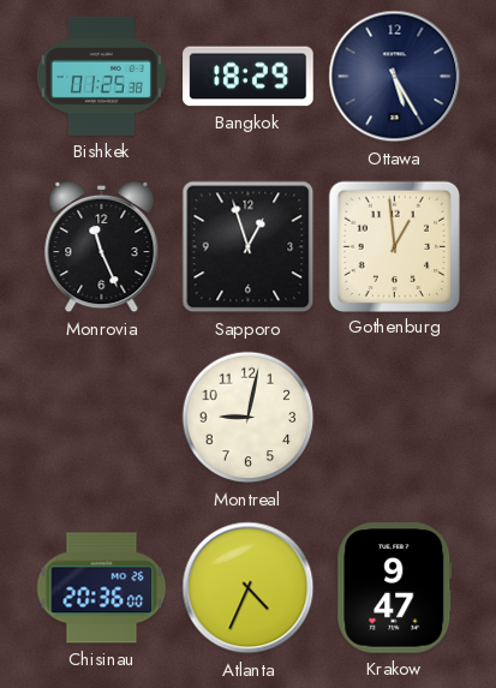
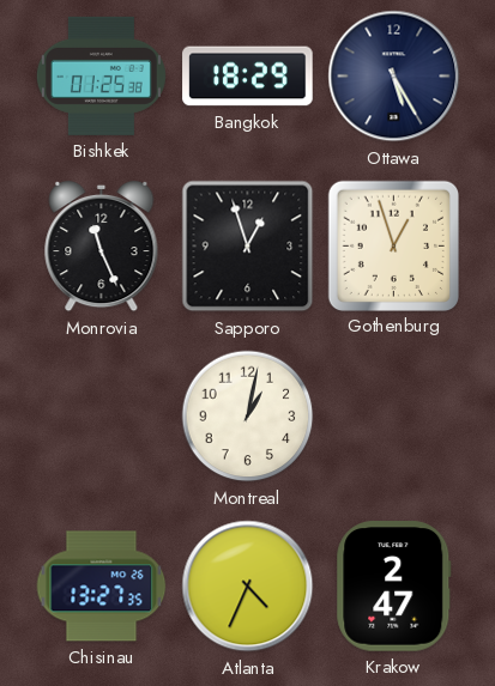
Gothenburg: 12:59 -> 12:57 (393, 245)
Montreal: 9:02 -> 1:02 (248, 417)
Chisinau: 20:36 -> 13:27 (102, 587)
Krakow: 9:47 -> 2:47 (394, 587)
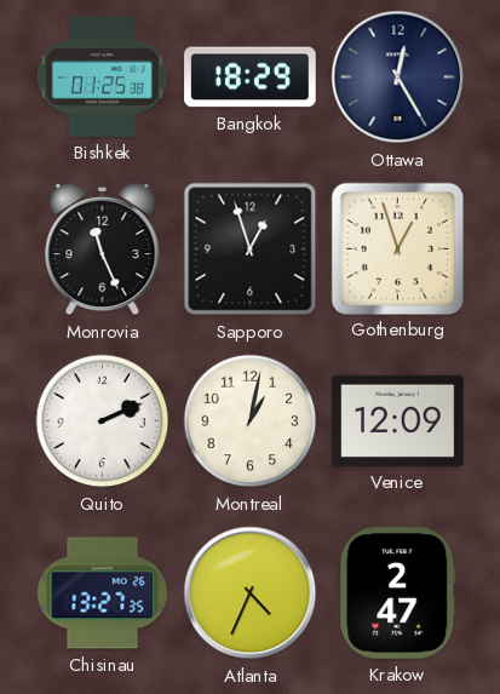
Ottawa: 5:25 -> 12:25 (398, 78)
Quito: none -> 2:11 (103, 421)
Venice: none -> 12:09 (398, 420)
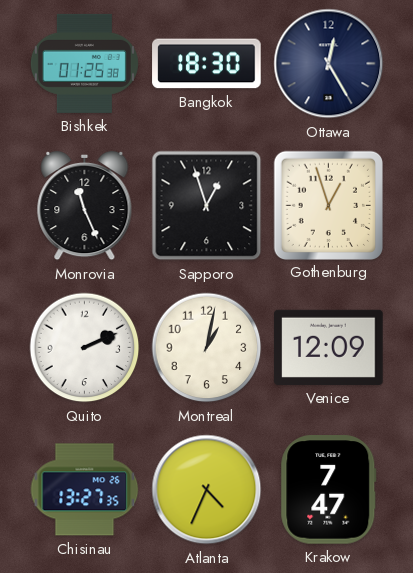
Bangkok: 18:29 -> 18:30 (207, 64)
Krakow: 2:47 -> 7:47 (329, 490)
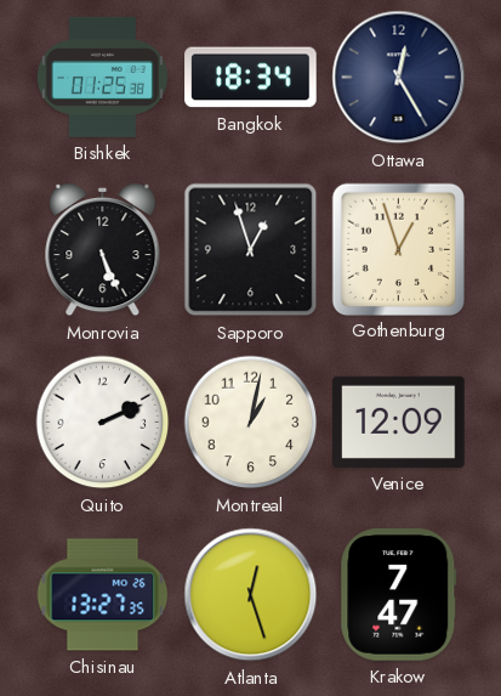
Bangkok: 18:30 -> 18:34 (251, 78)
Monrovia: 11:26 -> 5:26 (103, 250)
Atlanta: 4:34 -> 12:27 (251, 595)
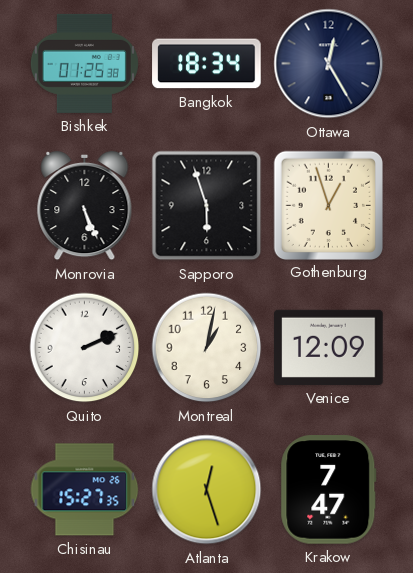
Sapporo: 12:57 -> 5:57 (207, 206)
Chisinau: 13:27 -> 15:27 (85, 490)
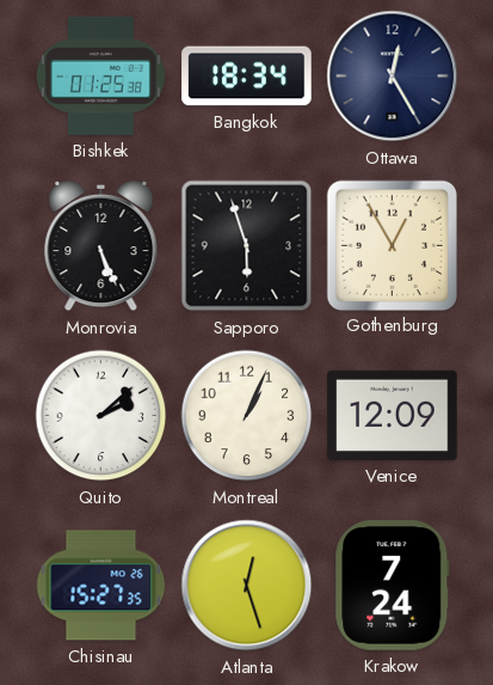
Gothenburg: 12:57 -> 12:55 (392, 245)
Quito: 2:11 -> 2:08 (101, 416)
Montreal: 1:02 -> 1:04 (247, 416)
Krakow: 7:47 -> 7:24 (393, 586)
